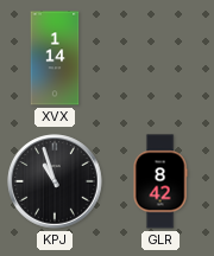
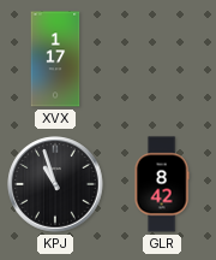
XVX: 1:14 -> 1:17 (55, 59)
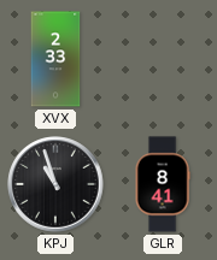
XVX: 1:17 -> 2:33 (55, 59)
GLR: 8:42 -> 8:41 (163, 184)
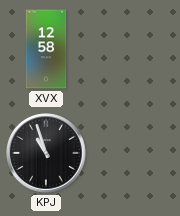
XVX: 2:33 -> 12:58 (46, 49)
GLR: 8:41 -> none (163, 184)
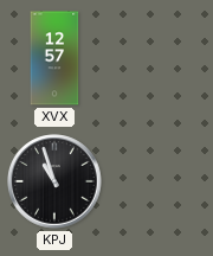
XVX: 12:58 -> 12:57 (54, 58)
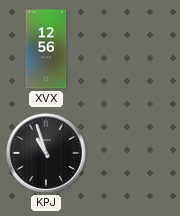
XVX: 12:57 -> 12:56 (46, 49)
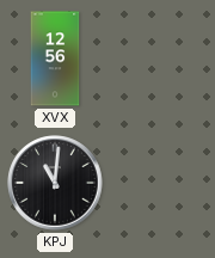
KPJ: 10:57 -> 11:01 (55, 183)
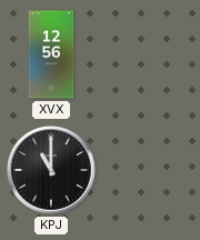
KPJ: 11:01 -> 11:00 (51, 170)
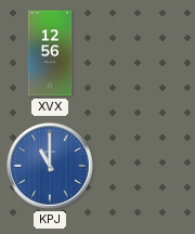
KPJ dial: black -> blue (50, 166)
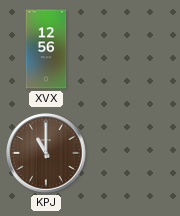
KPJ dial: blue -> brown (46, 153)
